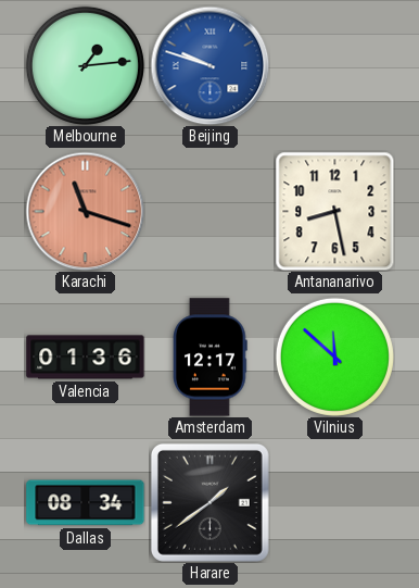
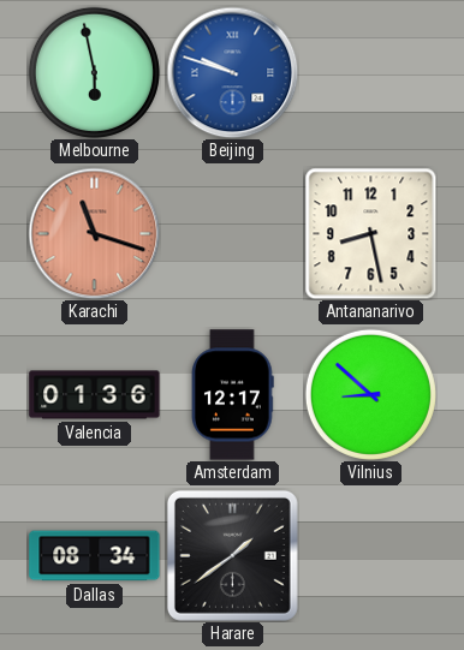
Melbourne: 1:14 -> 5:58 (94, 72)
Vilnius: 11:52 -> 8:52 (370, 394)
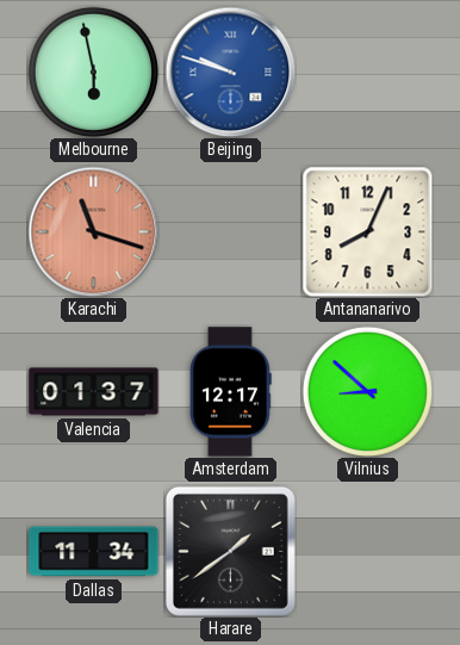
Antananarivo: 8:28 -> 8:04 (367, 231)
Valencia: 01:36 -> 01:37 (94, 392)
Dallas: 08:34 -> 11:34 (94, 552)
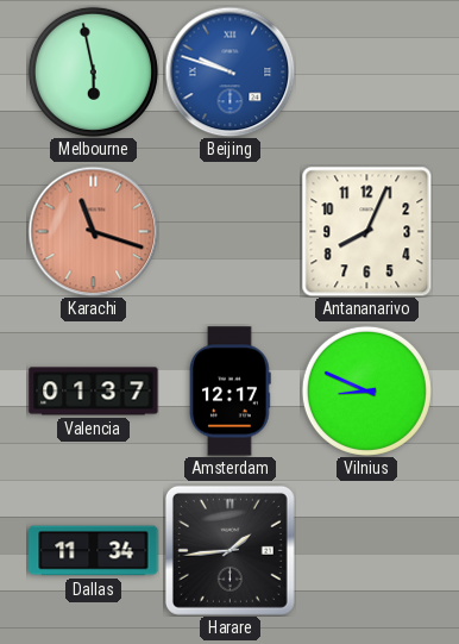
Vilnius: 8:52 -> 8:49 (366, 390)
Harare: 1:39 -> 1:44 (229, 550)
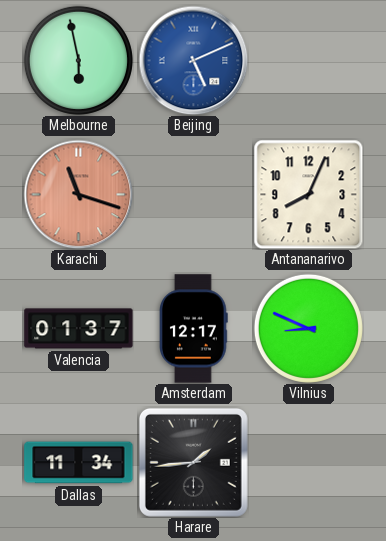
Beijing: 9:48 -> 5:11 (193, 60)
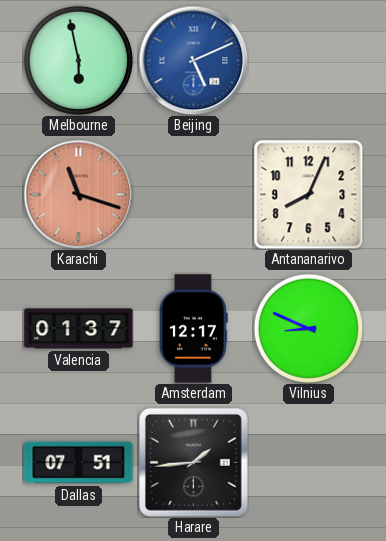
Dallas: 11:34 -> 07:51 (79, 463)
